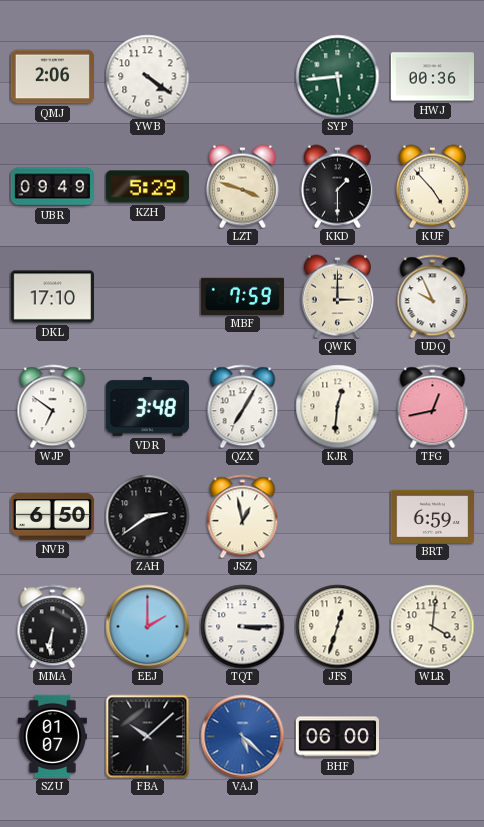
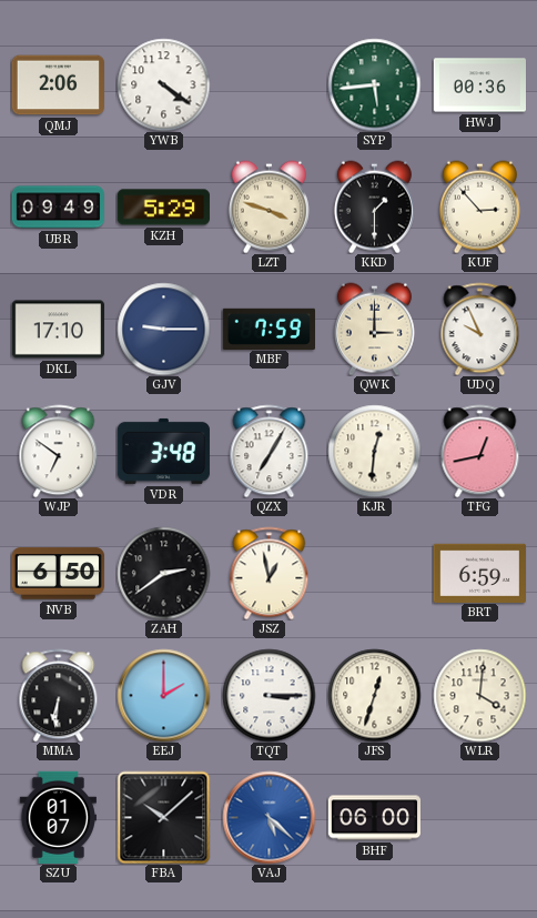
KUF: 4:53 -> 2:53 (479, 206)
GJV: none -> 9:15 (163, 329)
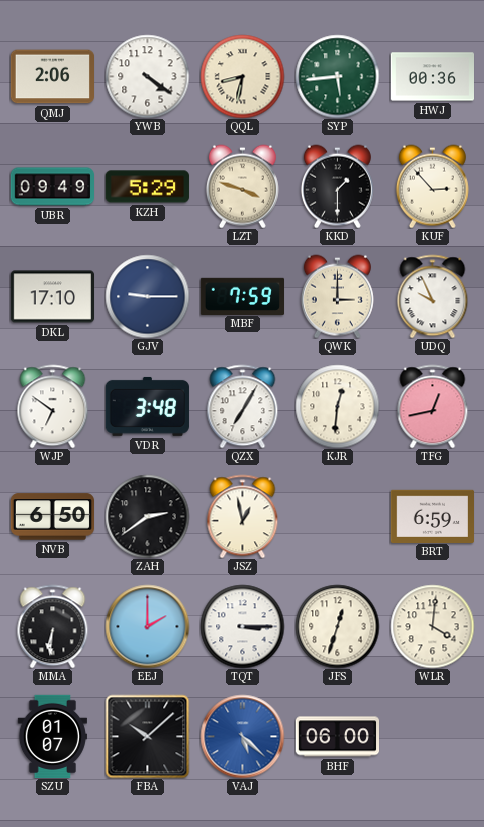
QQL: none -> 8:32 (242, 76)
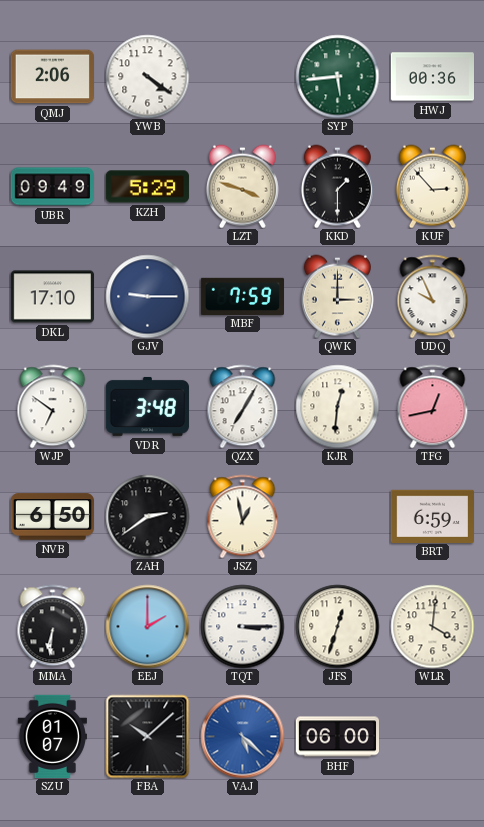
QQL: 8:32 -> none (242, 76)
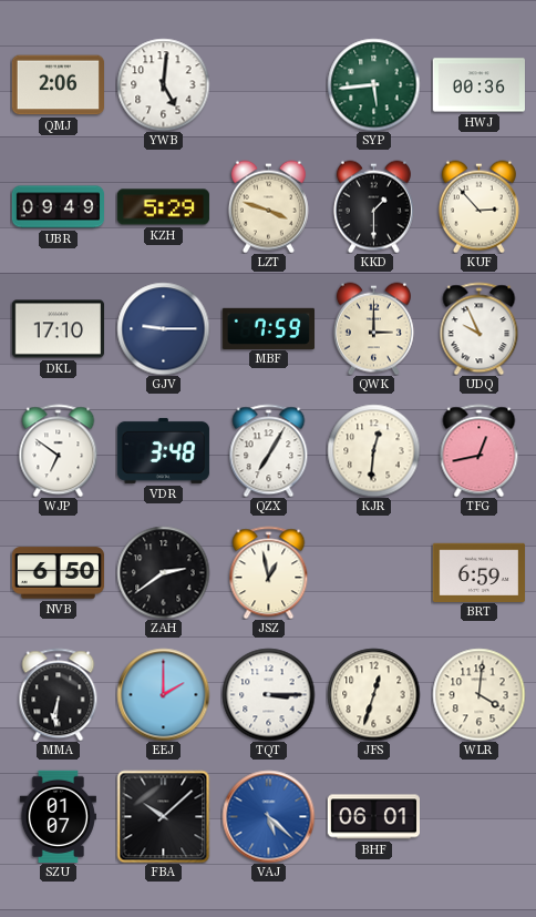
YWB: 4:21 -> 5:01 (163, 84)
BHF: 06:00 -> 06:01 (373, 817)
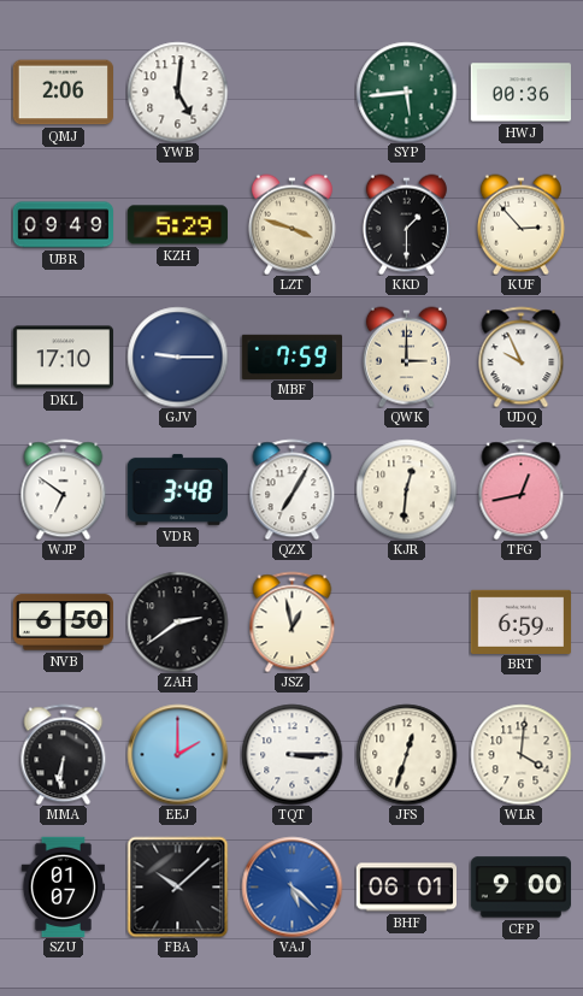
CFP: none -> 9:00 (520, 888)
